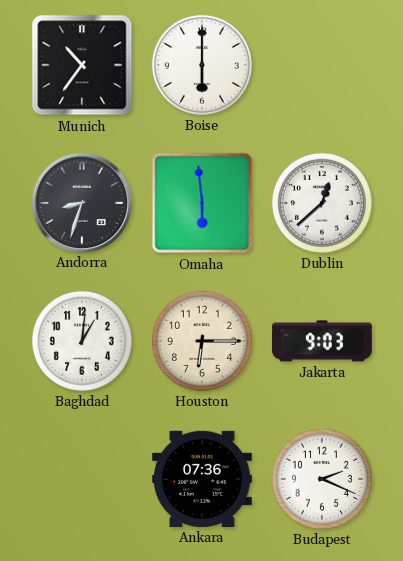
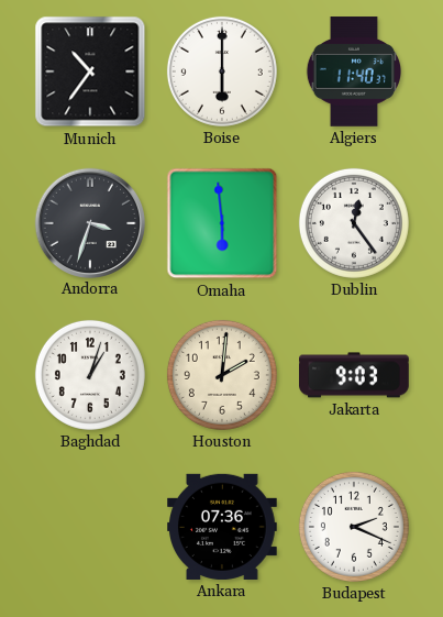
Algiers: none -> 11:40 (353, 71)
Andorra: 8:33 -> 3:33 (89, 222)
Dublin: 12:38 -> 12:24 (354, 223)
Baghdad: 1:01 -> 1:03 (90, 375)
Houston: 6:15 -> 2:01 (222, 375)
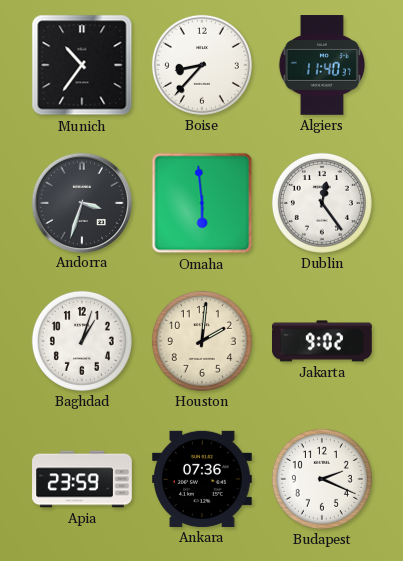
Boise: 6:00 -> 8:37 (202, 65)
Jakarta: 9:03 -> 9:02 (323, 341)
Apia: none -> 23:59 (82, 479)
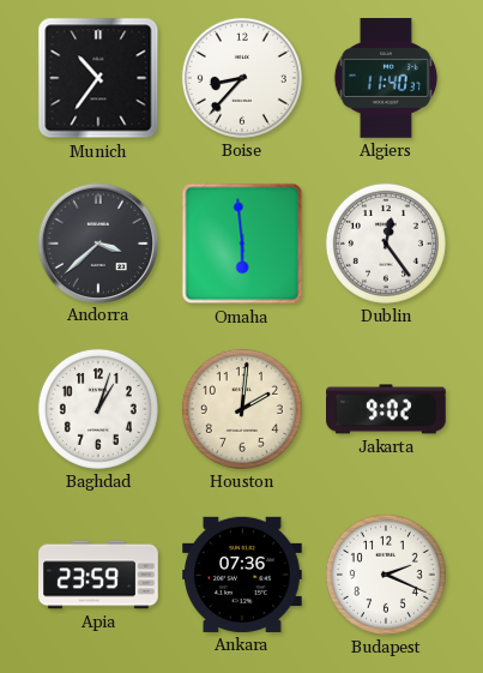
Andorra: 3:33 -> 3:38 (97, 242)
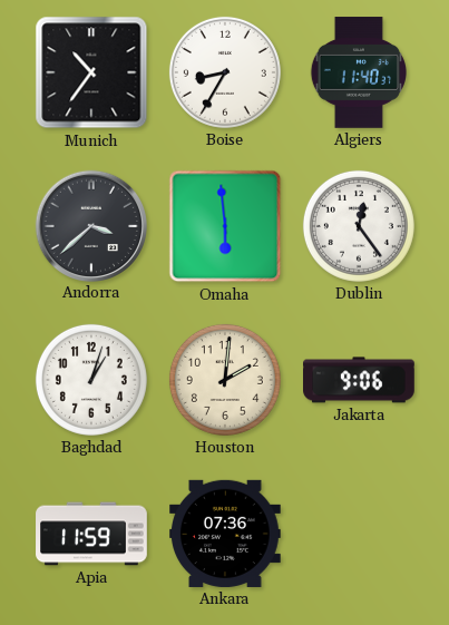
Boise: 8:37 -> 8:35 (225, 72)
Jakarta: 9:02 -> 9:06 (360, 380)
Apia: 23:59 -> 11:59 (91, 534)
Budapest: 2:19 -> none (386, 575)
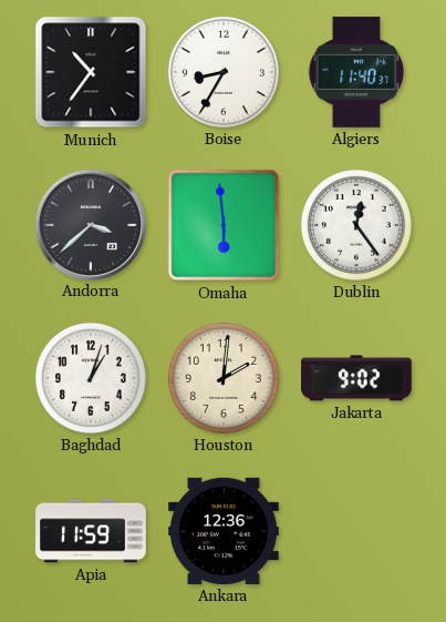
Jakarta: 9:06 -> 9:02 (357, 378)
Ankara: 07:36 -> 12:36 (225, 531)
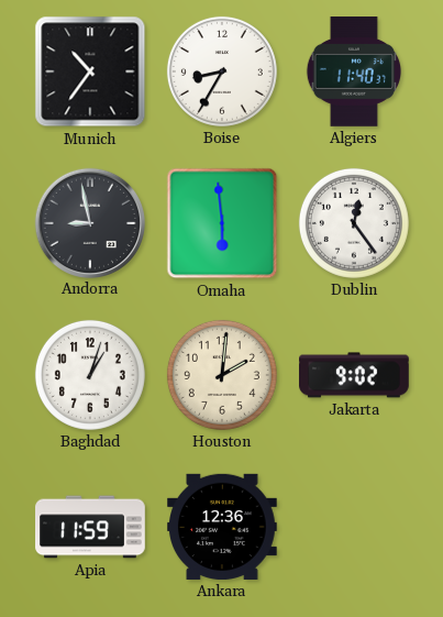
Andorra: 3:38 -> 8:58 (89, 222)
